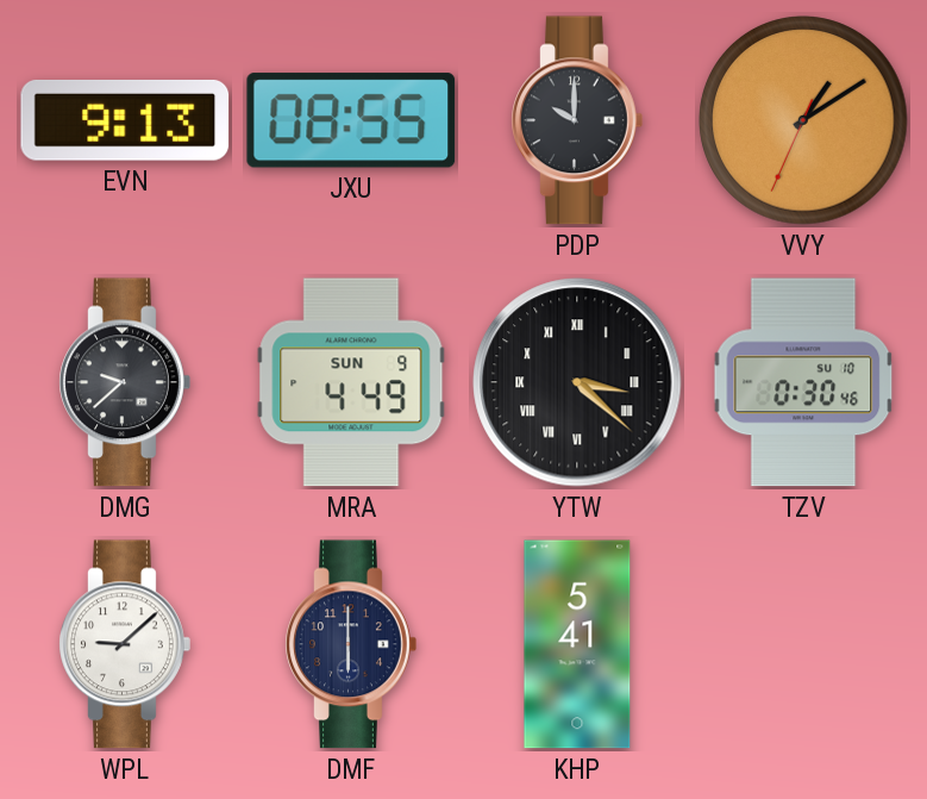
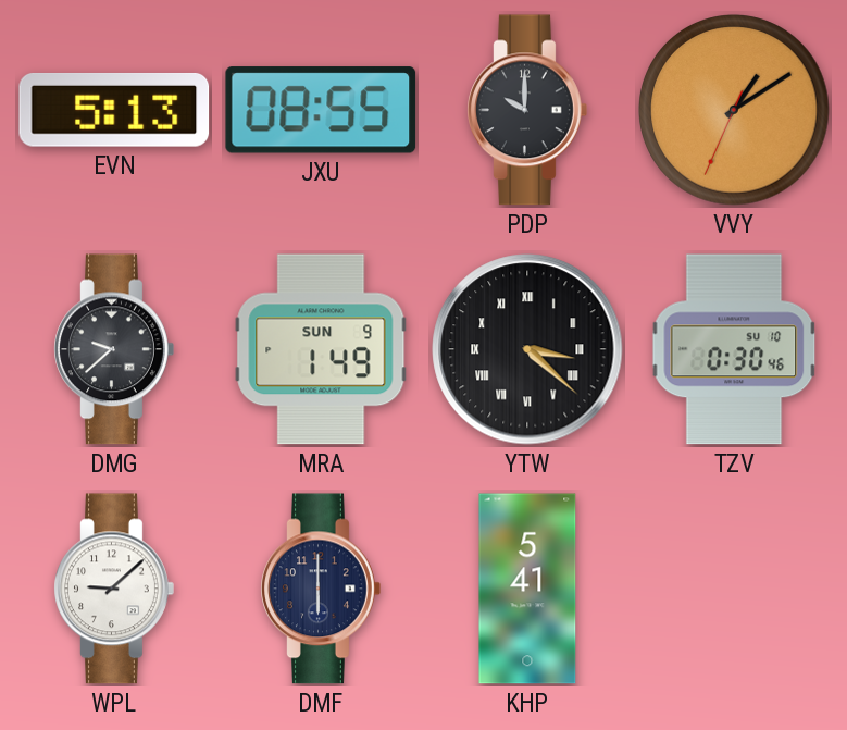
EVN: 9:13 -> 5:13 (114, 110)
MRA: 4:49 -> 1:49 (321, 349)
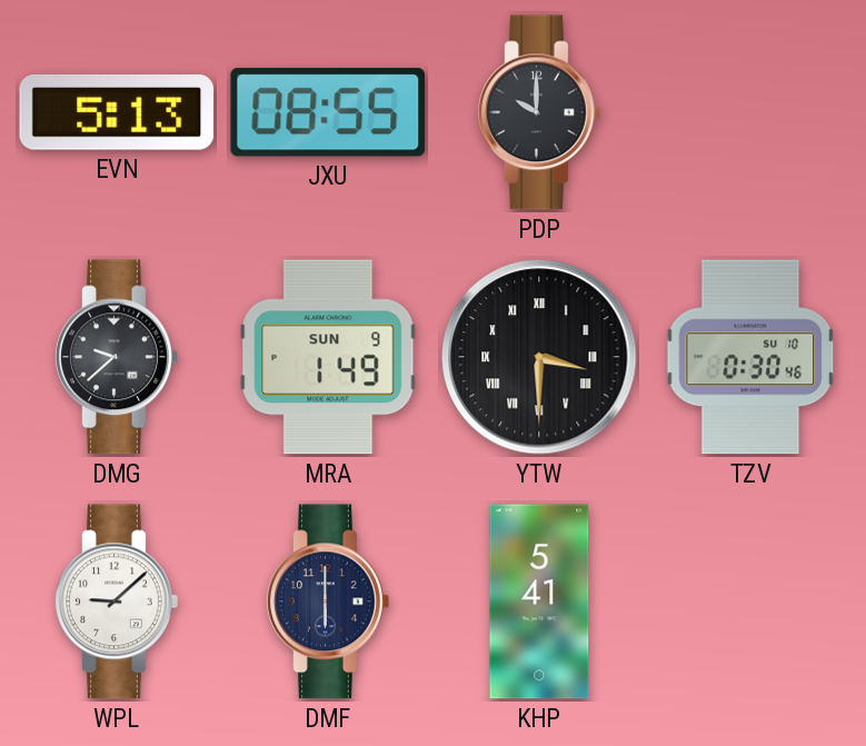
VVY: 1:09 -> none (734, 110)
YTW: 3:22 -> 3:30 (539, 357)
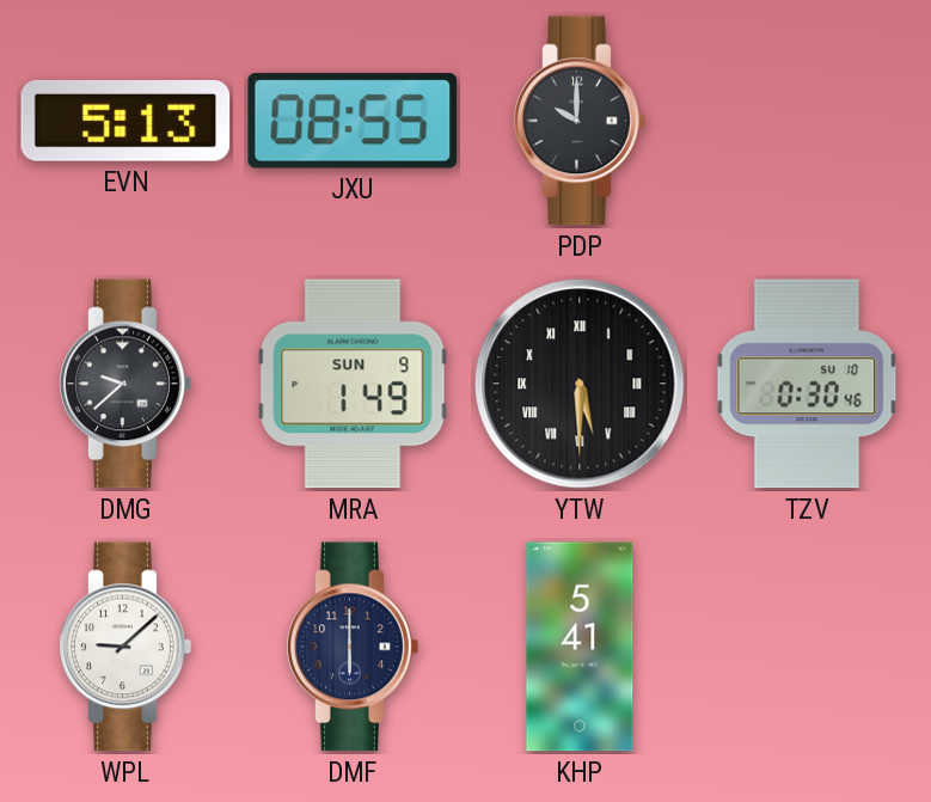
YTW: 3:30 -> 5:30 (580, 384)
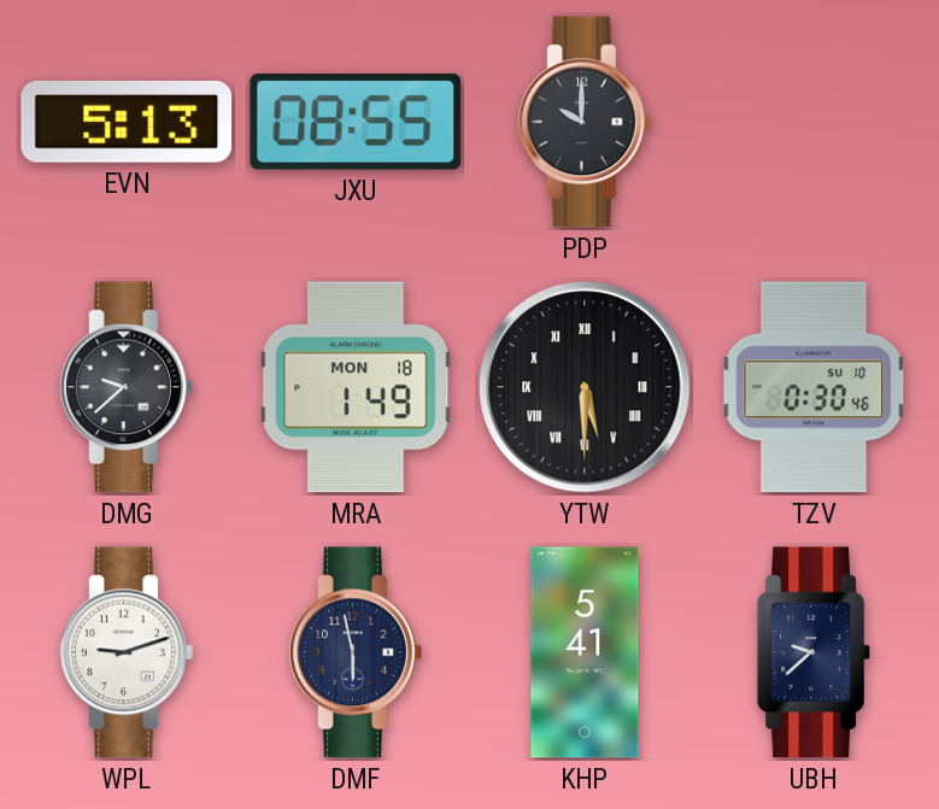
MRA date: SUN 9 -> MON 18 (356, 387)
WPL: 9:08 -> 9:12 (127, 652)
DMF: 6:00 -> 5:58 (356, 652)
UBH: none -> 9:38 (814, 652)
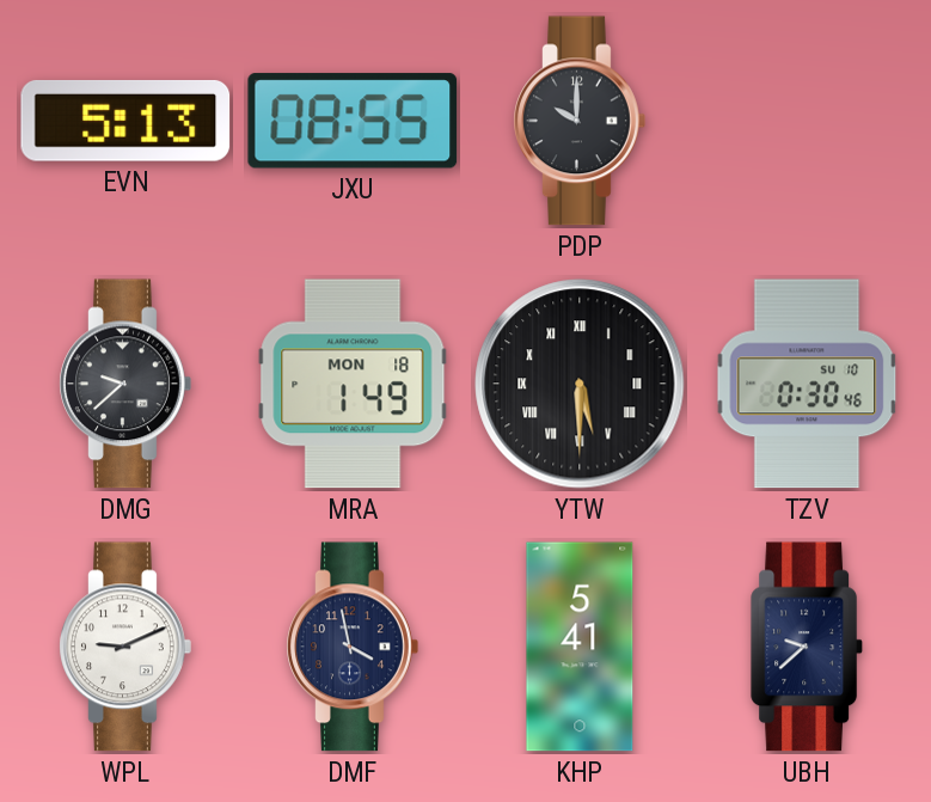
WPL: 9:12 -> 9:11 (125, 647)
DMF: 5:58 -> 3:58 (353, 647)
